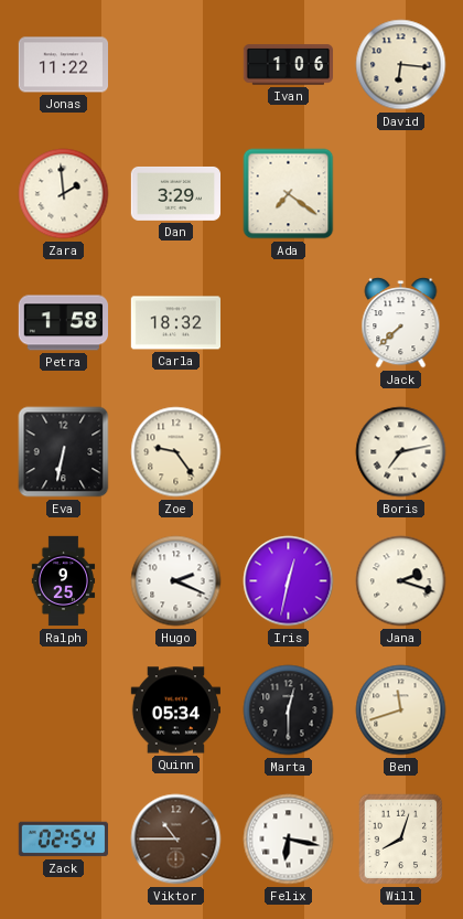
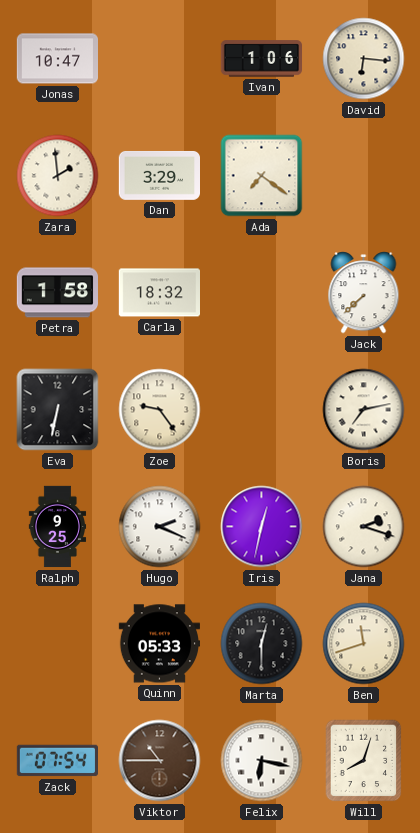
Jonas: 11:22 -> 10:47 (57, 59)
Quinn: 05:34 -> 05:33 (159, 644)
Zack: 02:54 -> 07:54 (57, 761)
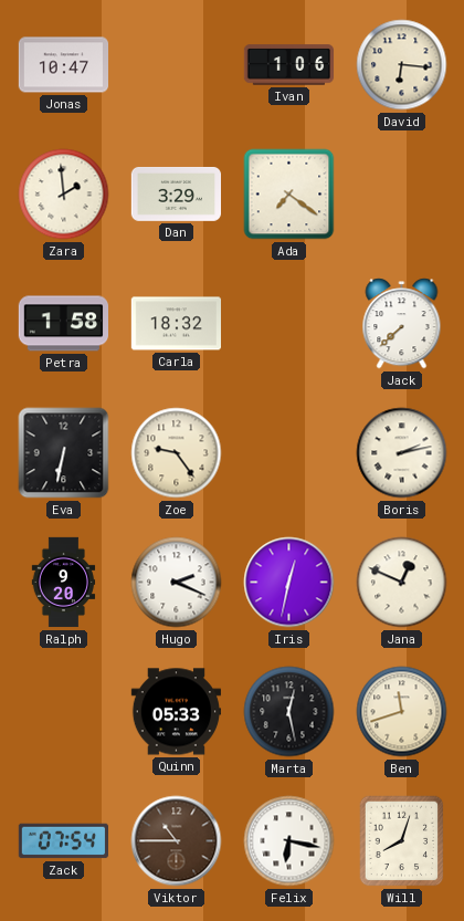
Boris: 7:13 -> 2:13 (402, 453)
Ralph: 9:25 -> 9:20 (64, 583)
Jana: 2:18 -> 12:49 (402, 583)
Marta: 12:30 -> 12:28 (289, 712)
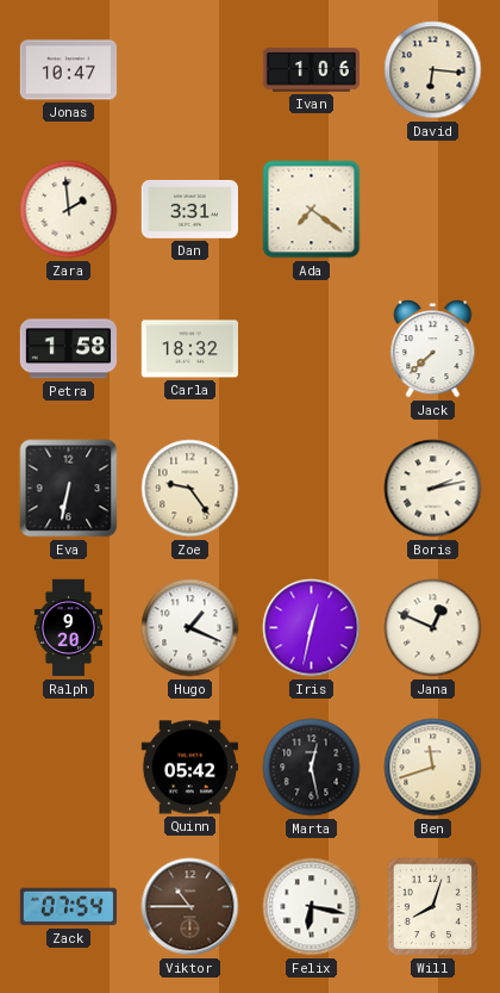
Dan: 3:29 -> 3:31 (189, 209)
Hugo: 2:19 -> 1:19 (190, 628)
Quinn: 05:33 -> 05:42 (189, 768)
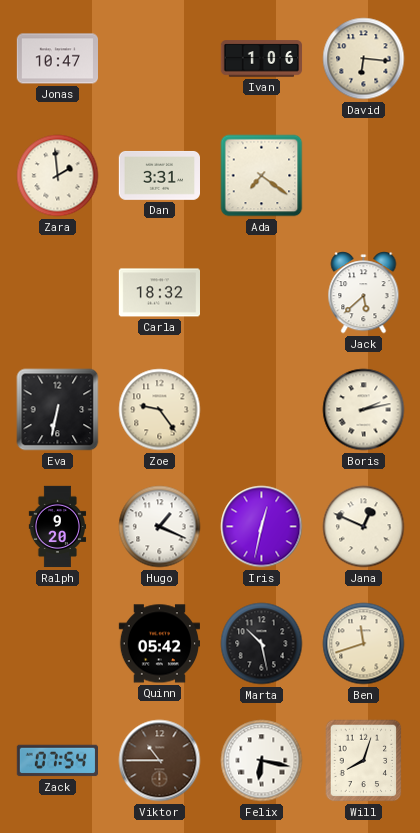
Petra: 1:58 -> none (68, 349)
Jack: 7:38 -> 5:38 (364, 293)
Marta: 12:28 -> 10:28 (262, 644)
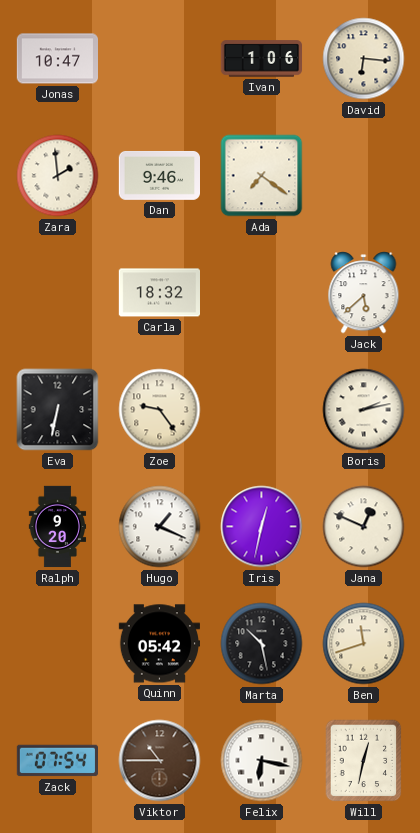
Dan: 3:31 -> 9:46 (159, 175)
Will: 8:03 -> 12:32 (364, 761)
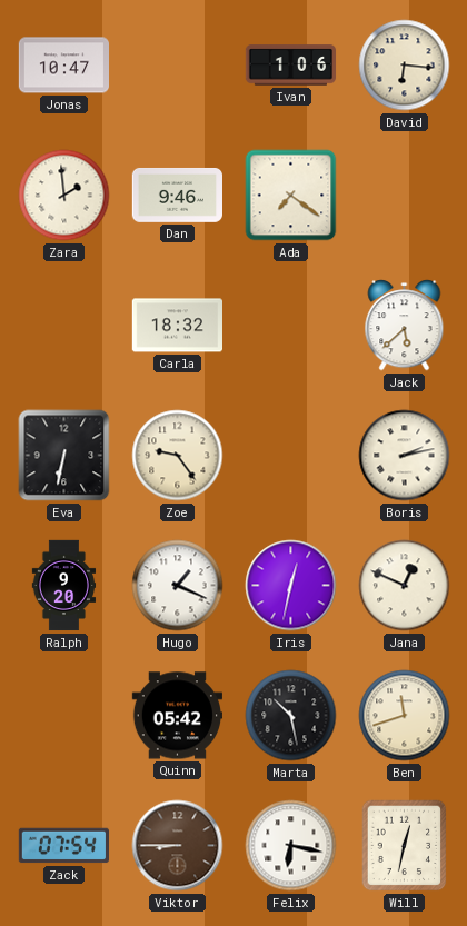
Viktor: 10:45 -> 8:45 (178, 846)
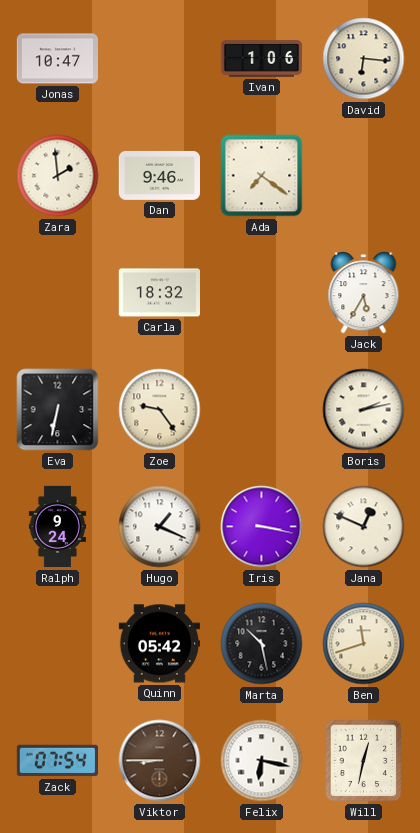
Jack: 5:38 -> 5:35 (364, 293)
Ralph: 9:20 -> 9:24 (58, 527)
Iris: 12:32 -> 3:17 (262, 527)
